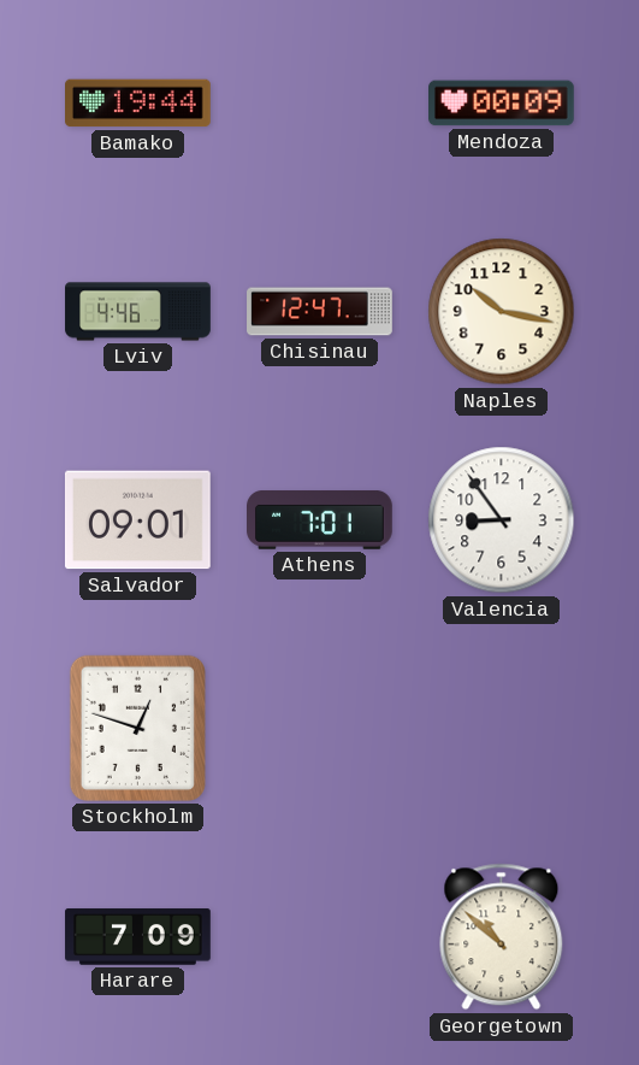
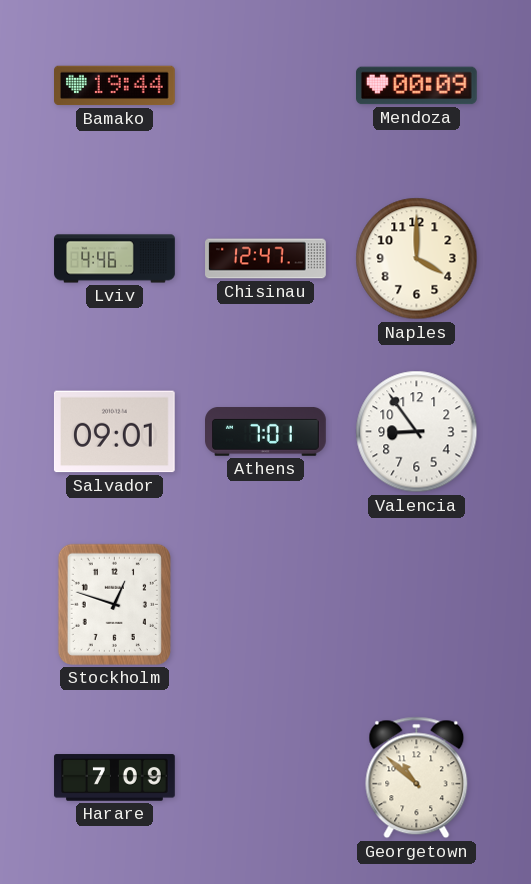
Naples: 10:17 -> 4:00 (417, 259)
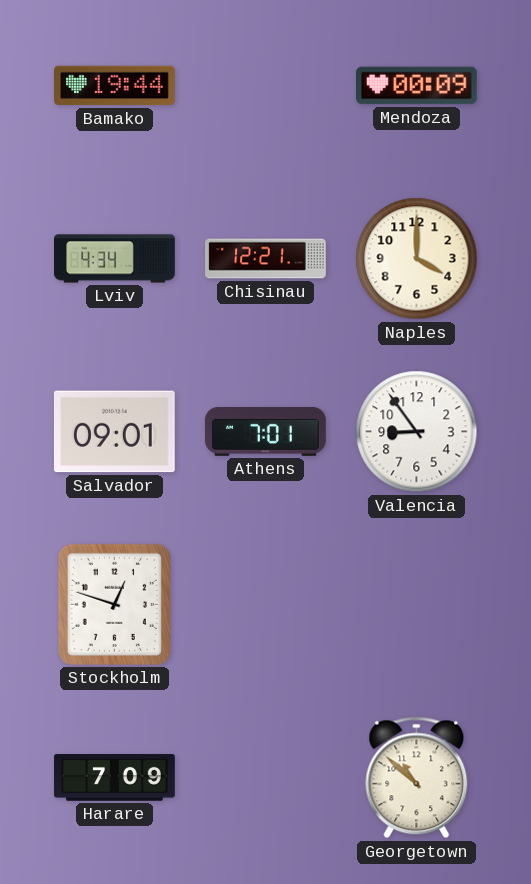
Lviv: 4:46 -> 4:34 (115, 259)
Chisinau: 12:47 -> 12:21 (266, 259)
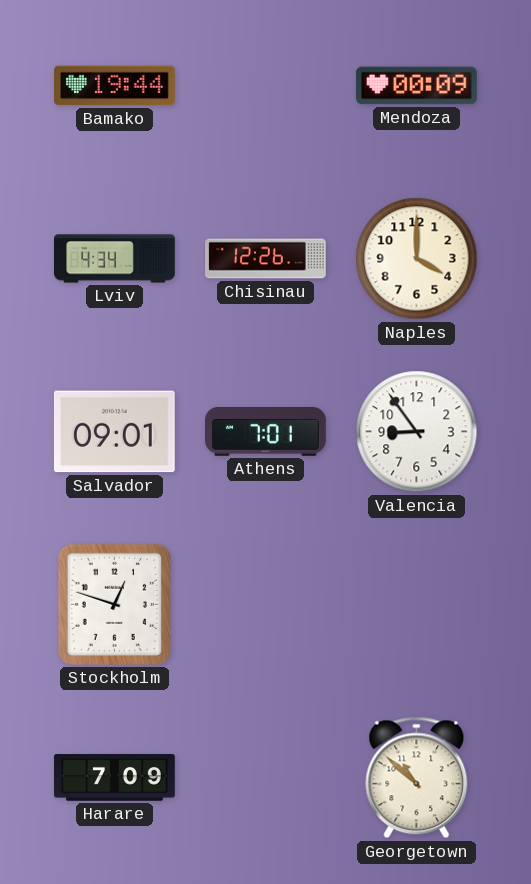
Chisinau: 12:21 -> 12:26 (266, 259)
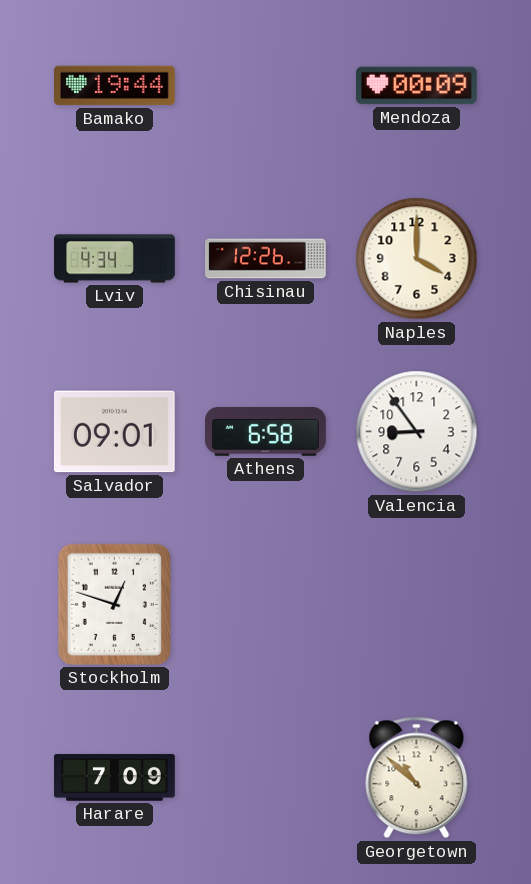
Athens: 7:01 -> 6:58 (266, 432)
